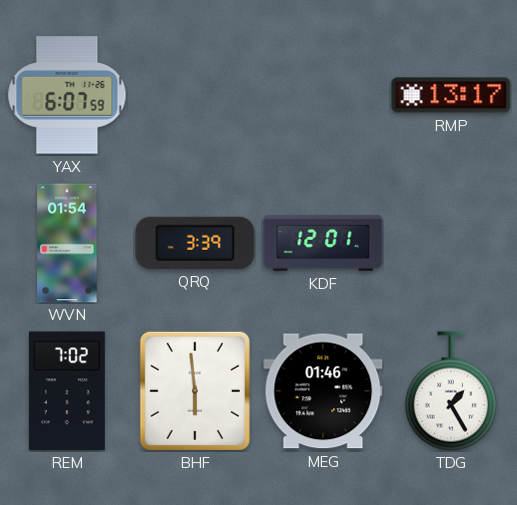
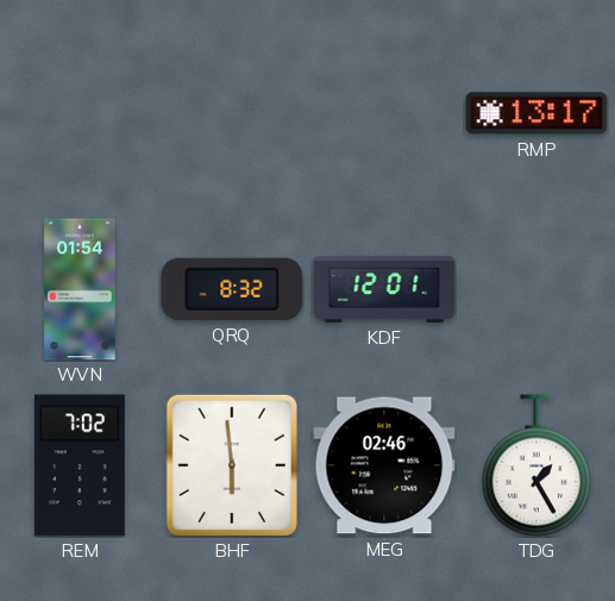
YAX: 6:07 -> none (67, 95)
QRQ: 3:39 -> 8:32 (232, 289)
MEG: 01:46 -> 02:46 (384, 465)
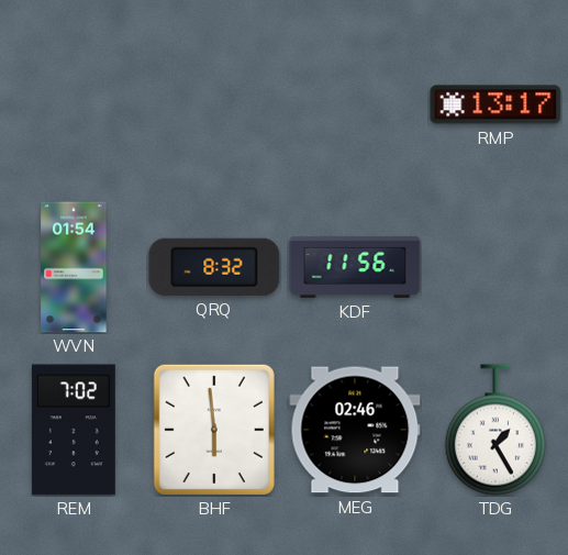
KDF: 12:01 -> 11:56 (355, 267)
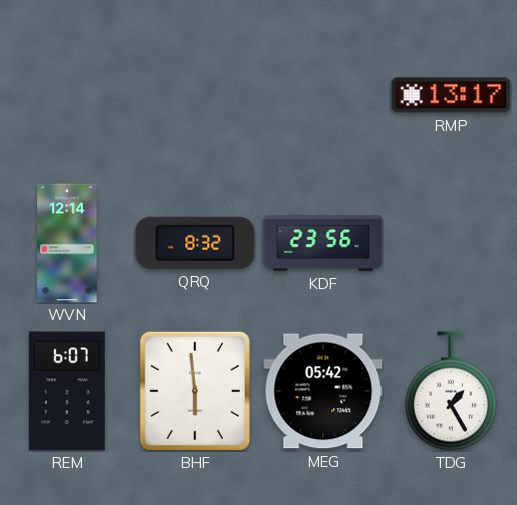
WVN: 01:54 -> 12:14 (67, 243)
KDF: 11:56 -> 23:56 (323, 243)
REM: 7:02 -> 6:07 (67, 391)
MEG: 02:46 -> 05:42 (323, 391)
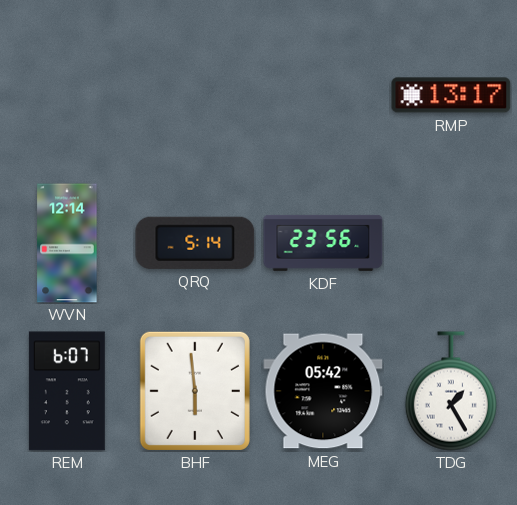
QRQ: 8:32 -> 5:14 (195, 243)
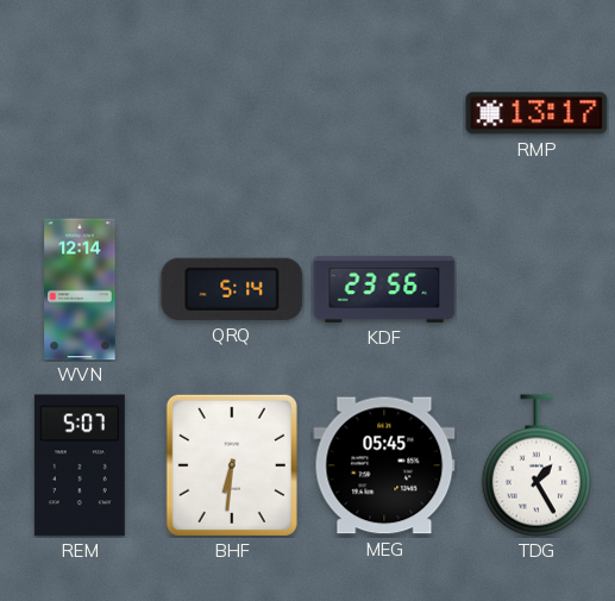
REM: 6:07 -> 5:07 (80, 465)
BHF: 5:59 -> 6:31 (232, 465)
MEG: 05:42 -> 05:45 (384, 465)
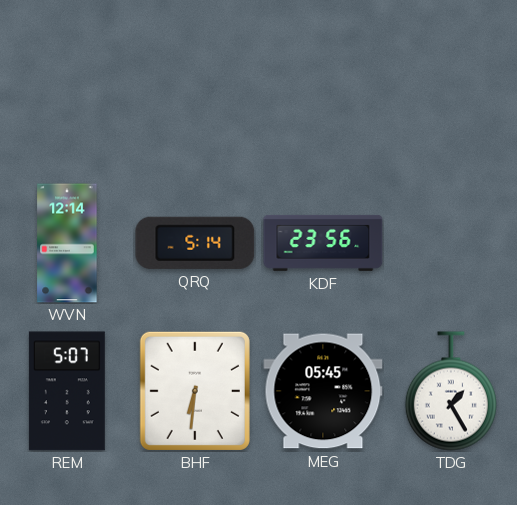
RMP: 13:17 -> none (536, 113)
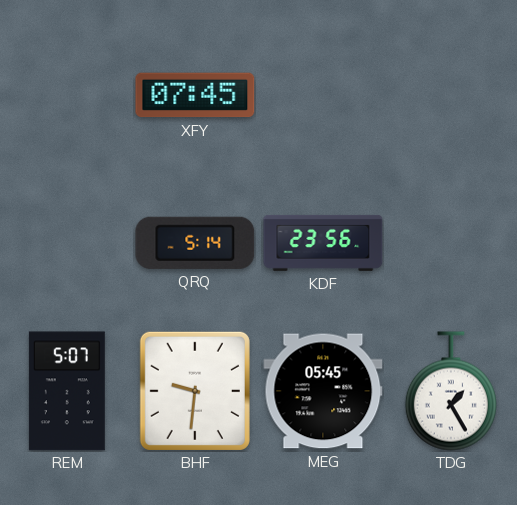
XFY: none -> 07:45 (195, 95)
WVN: 12:14 -> none (67, 243)
BHF: 6:31 -> 9:31 (195, 391)
